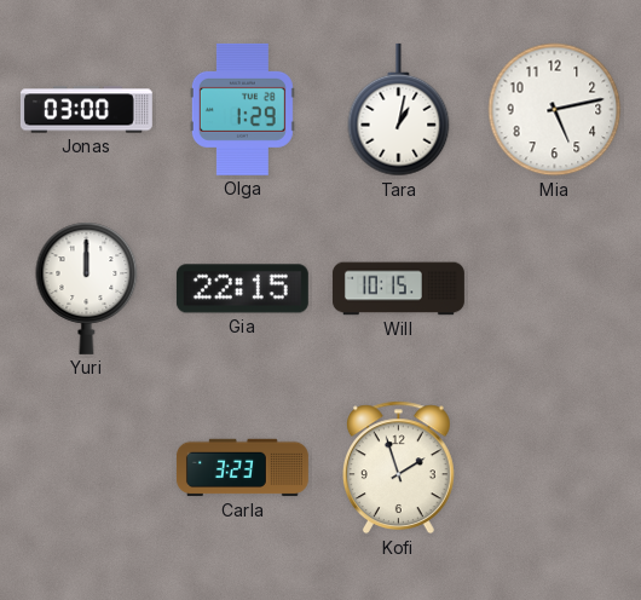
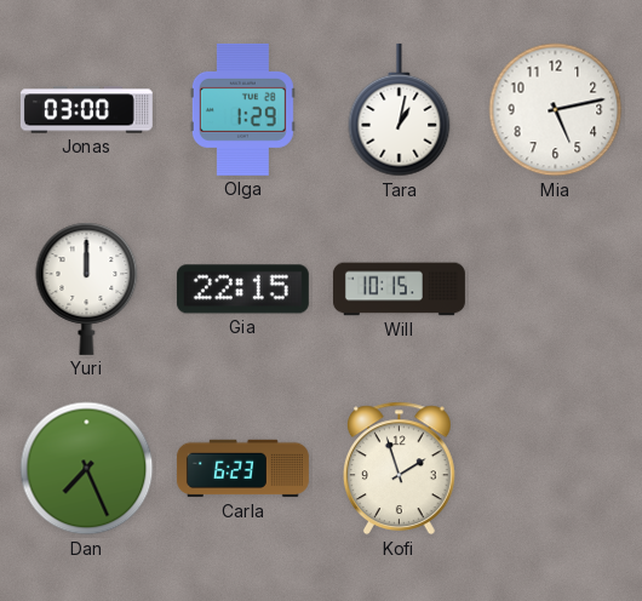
Dan: none -> 7:26 (87, 469)
Carla: 3:23 -> 6:23 (242, 469)
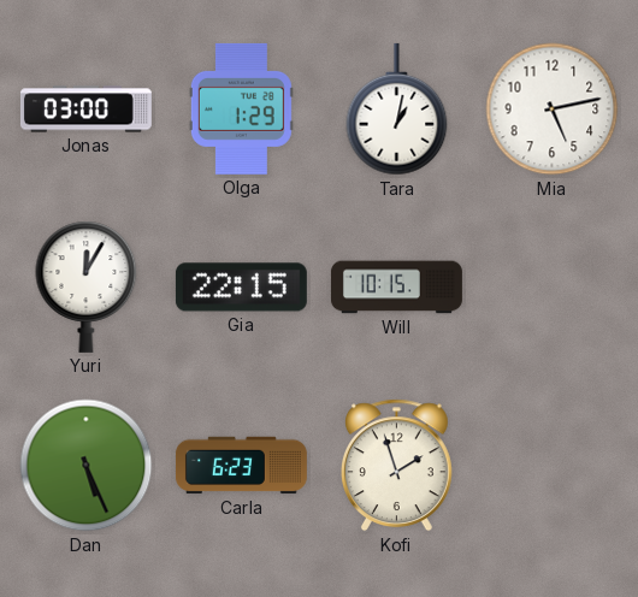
Yuri: 12:00 -> 12:05 (87, 286)
Dan: 7:26 -> 5:26 (87, 466)
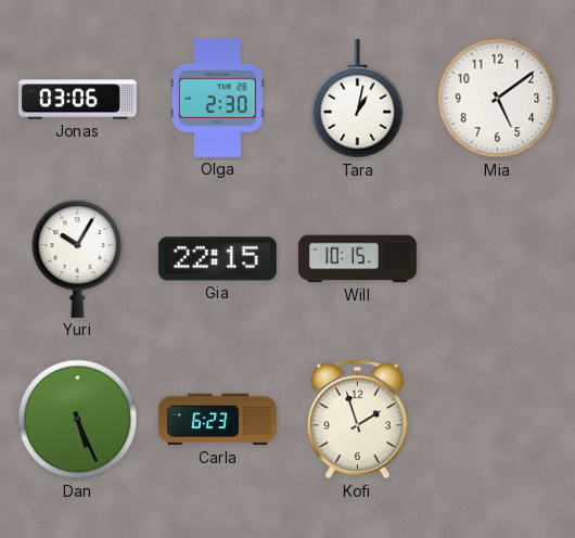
Jonas: 03:00 -> 03:06 (77, 99)
Olga: 1:29 -> 2:30 (217, 98)
Mia: 5:13 -> 5:09 (498, 99)
Yuri: 12:05 -> 10:05 (78, 258)
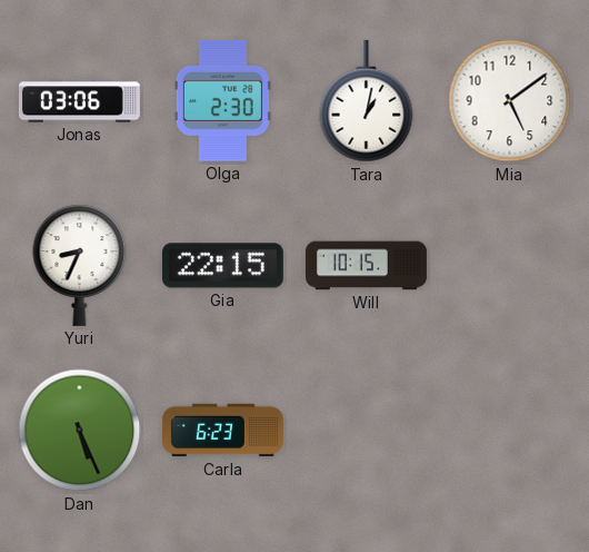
Yuri: 10:05 -> 8:34 (80, 265)
Kofi: 1:57 -> none (357, 420)
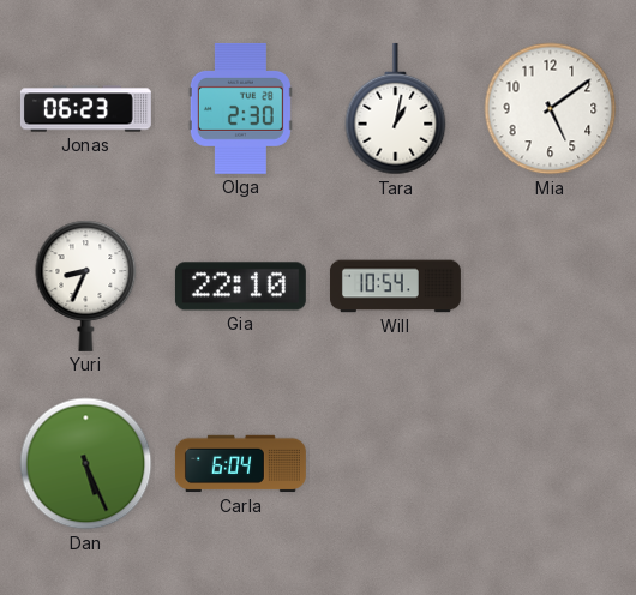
Jonas: 03:06 -> 06:23 (85, 109)
Gia: 22:15 -> 22:10 (240, 287)
Will: 10:15 -> 10:54 (395, 287)
Carla: 6:23 -> 6:04 (240, 464)
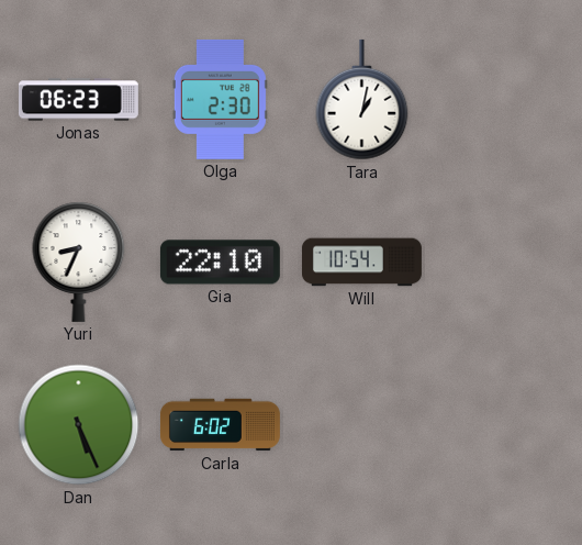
Mia: 5:09 -> none (551, 109)
Carla: 6:04 -> 6:02 (220, 425)
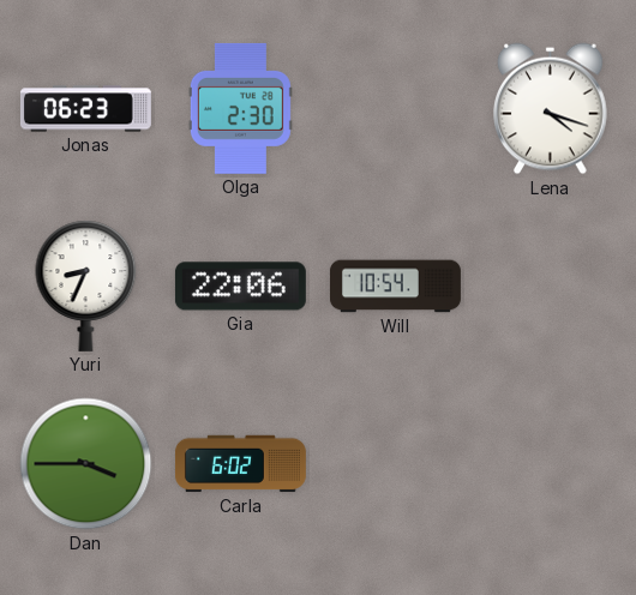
Tara: 1:02 -> none (362, 100)
Lena: none -> 4:18 (551, 109)
Gia: 22:10 -> 22:06 (240, 287)
Dan: 5:26 -> 3:45 (86, 464)
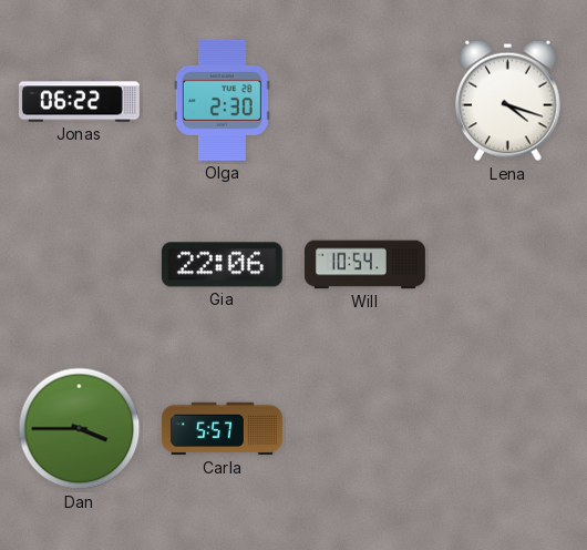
Jonas: 06:23 -> 06:22 (79, 101)
Yuri: 8:34 -> none (86, 286)
Carla: 6:02 -> 5:57 (222, 429)
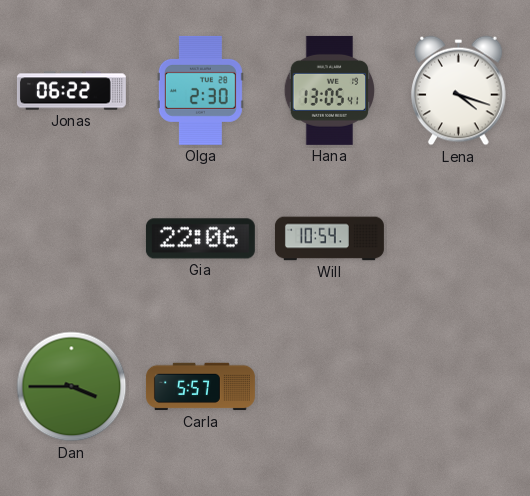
Hana: none -> 13:05 (330, 90)
